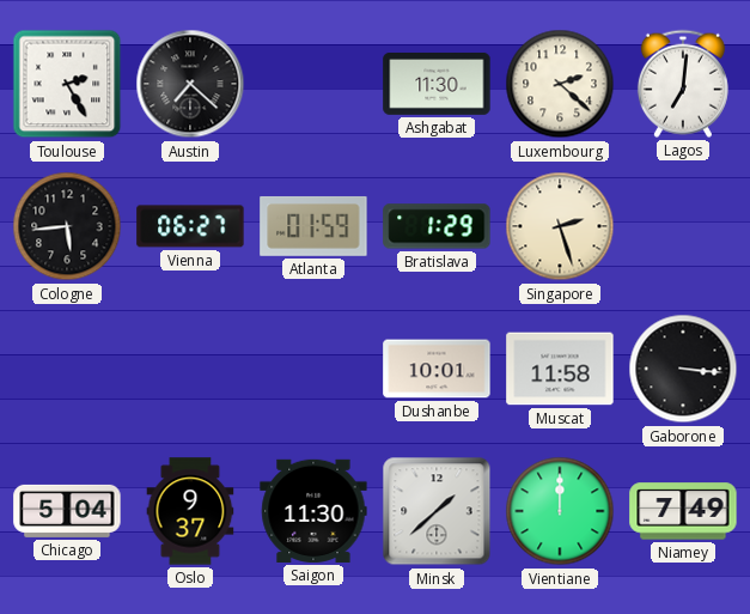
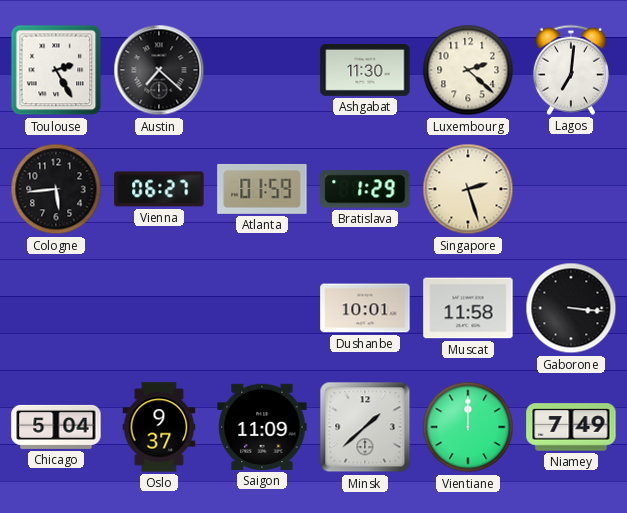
Saigon: 11:30 -> 11:09 (262, 427)
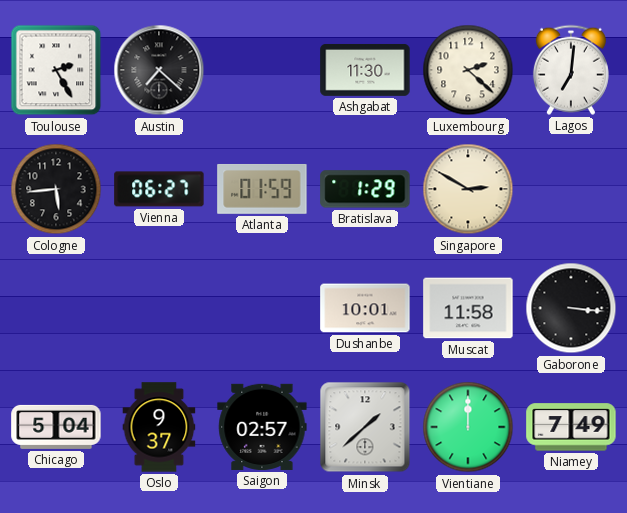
Singapore: 2:27 -> 2:50 (468, 189)
Saigon: 11:09 -> 02:57 (262, 427)
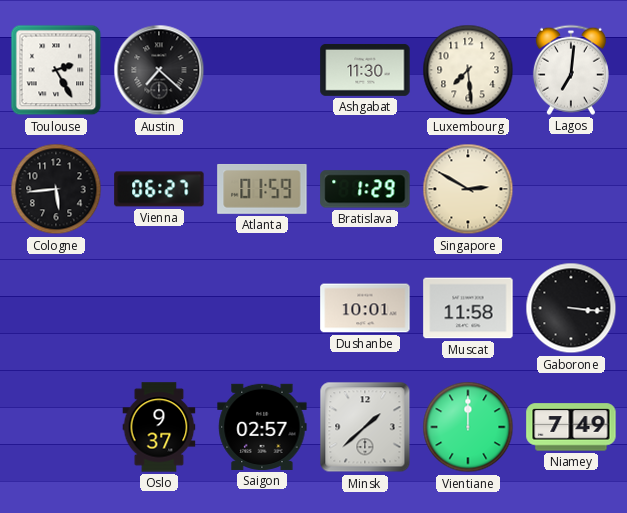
Luxembourg: 2:22 -> 7:29 (468, 70)
Chicago: 5:04 -> none (56, 427)
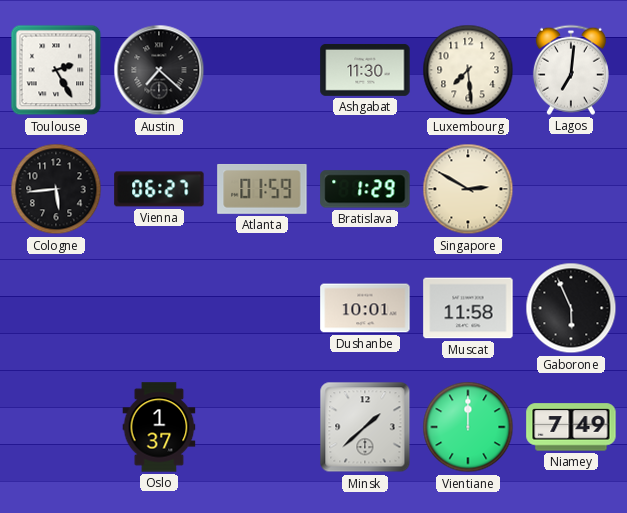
Gaborone: 3:16 -> 5:56 (571, 308)
Oslo: 9:37 -> 1:37 (159, 427)
Saigon: 02:57 -> none (262, 427)
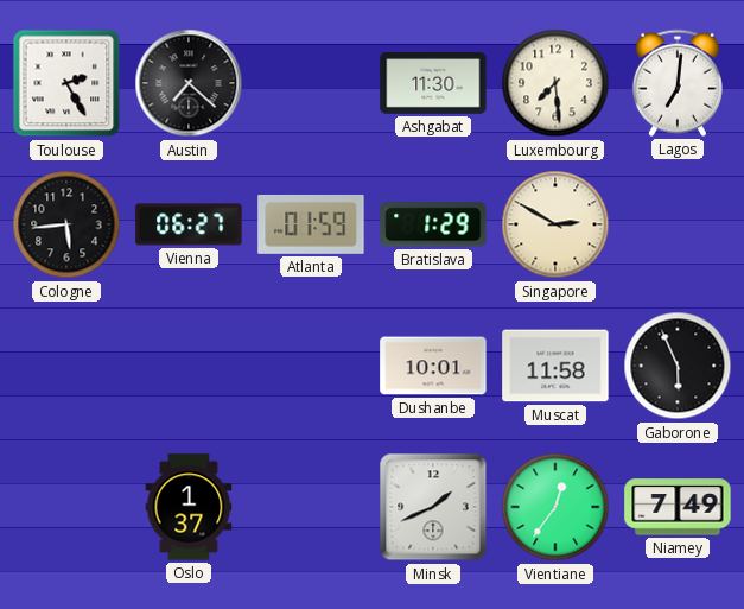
Minsk: 1:38 -> 1:41 (433, 507)
Vientiane: 12:00 -> 12:36 (555, 507)
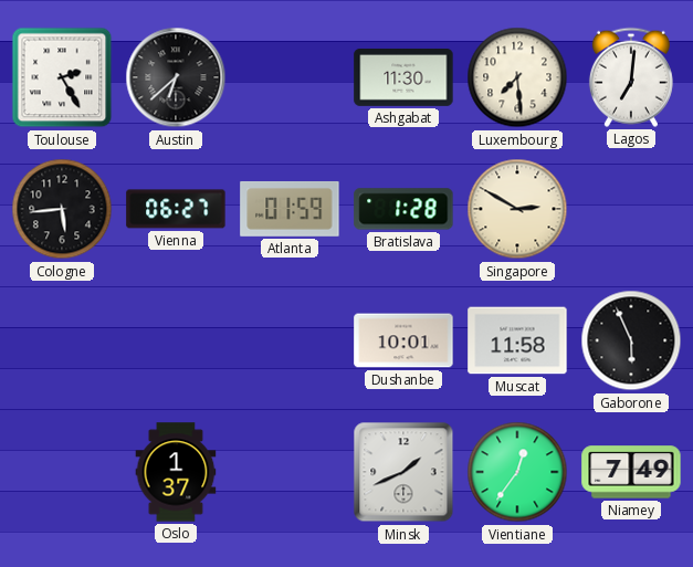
Austin: 7:22 -> 6:38 (176, 77)
Bratislava: 1:29 -> 1:28 (403, 209)
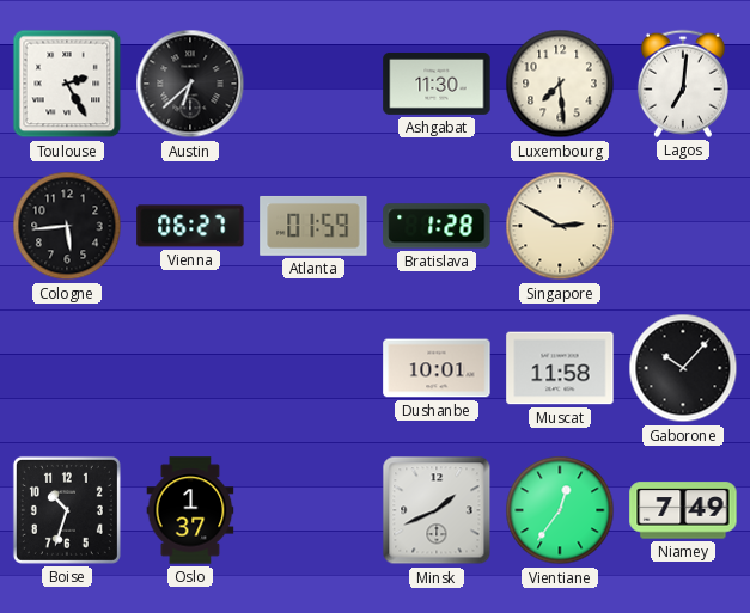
Gaborone: 5:56 -> 10:07 (683, 368)
Boise: none -> 10:33 (67, 510)
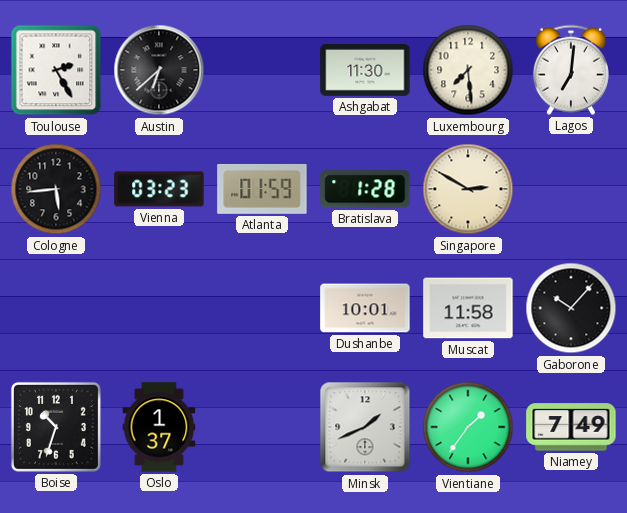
Vienna: 06:27 -> 03:23 (159, 189)
Vientiane: 12:36 -> 1:36 (468, 427)
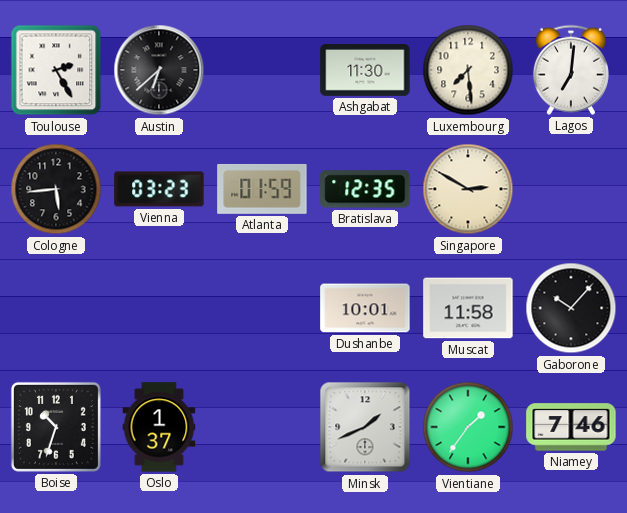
Bratislava: 1:28 -> 12:35 (365, 189)
Niamey: 7:49 -> 7:46 (571, 427)
